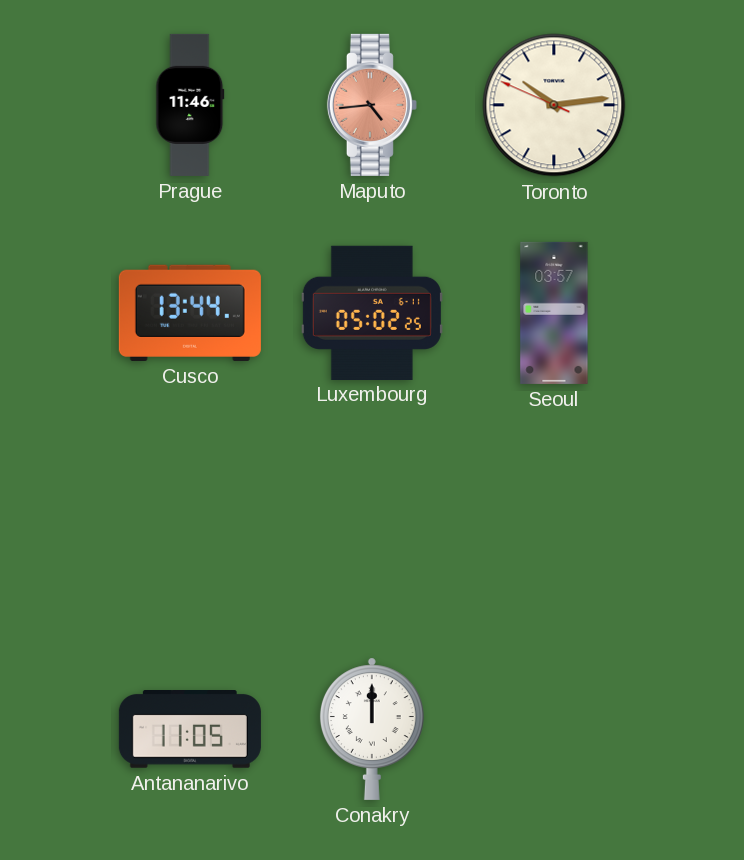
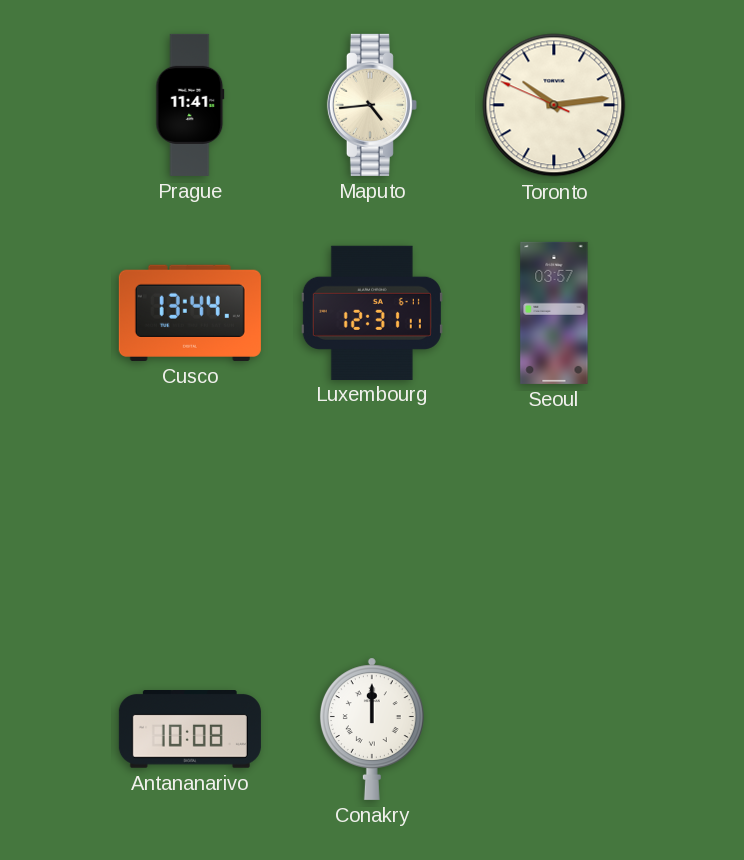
Prague: 11:46 -> 11:41 (190, 105)
Maputo dial: salmon -> cream (372, 105)
Luxembourg: 05:02 -> 12:31 (372, 312)
Antananarivo: 11:05 -> 10:08 (190, 730)
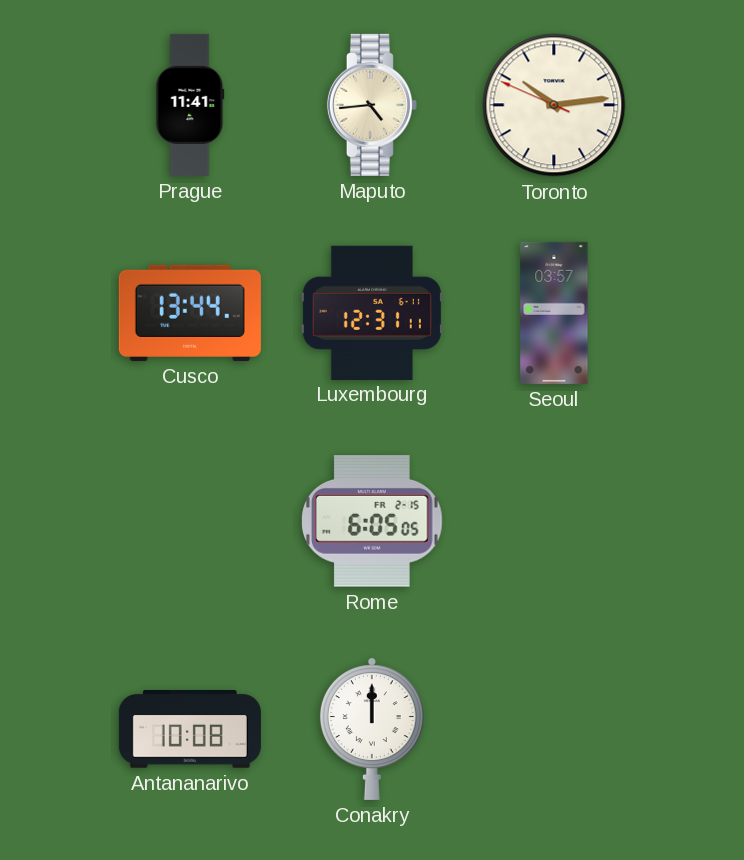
Rome: none -> 6:05 (373, 521)
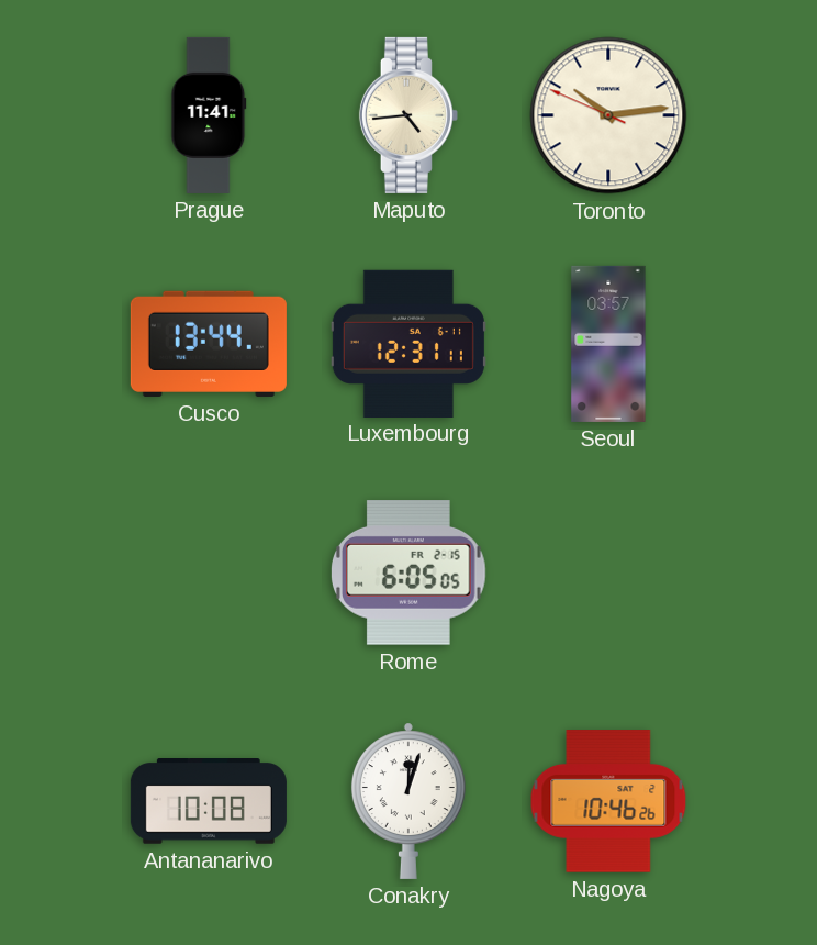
Conakry: 12:00 -> 12:03 (408, 801)
Nagoya: none -> 10:46 (608, 801)
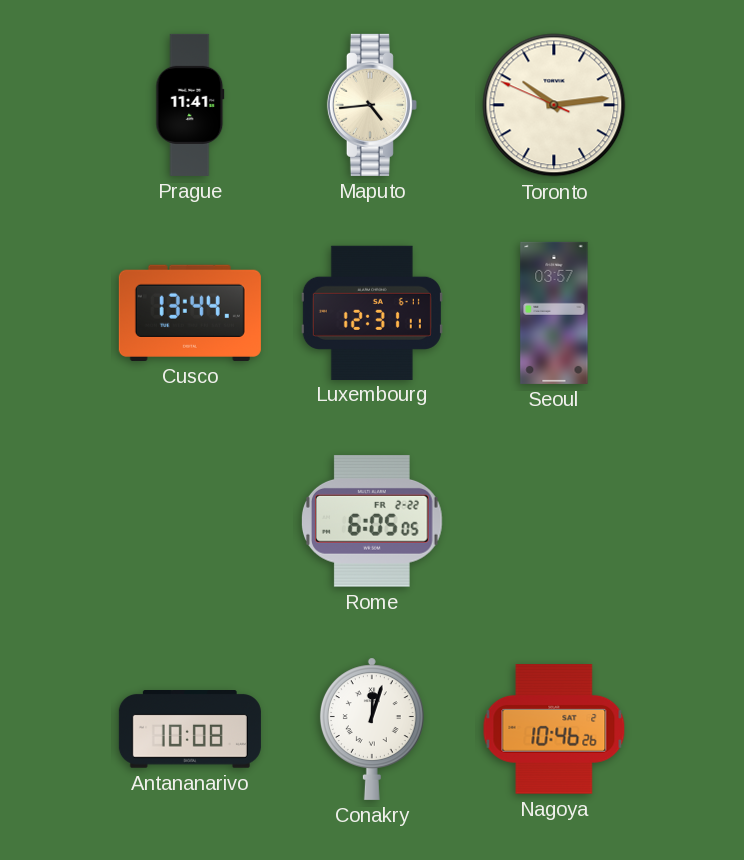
Rome date: FR 2-15 -> FR 2-22 (373, 521)
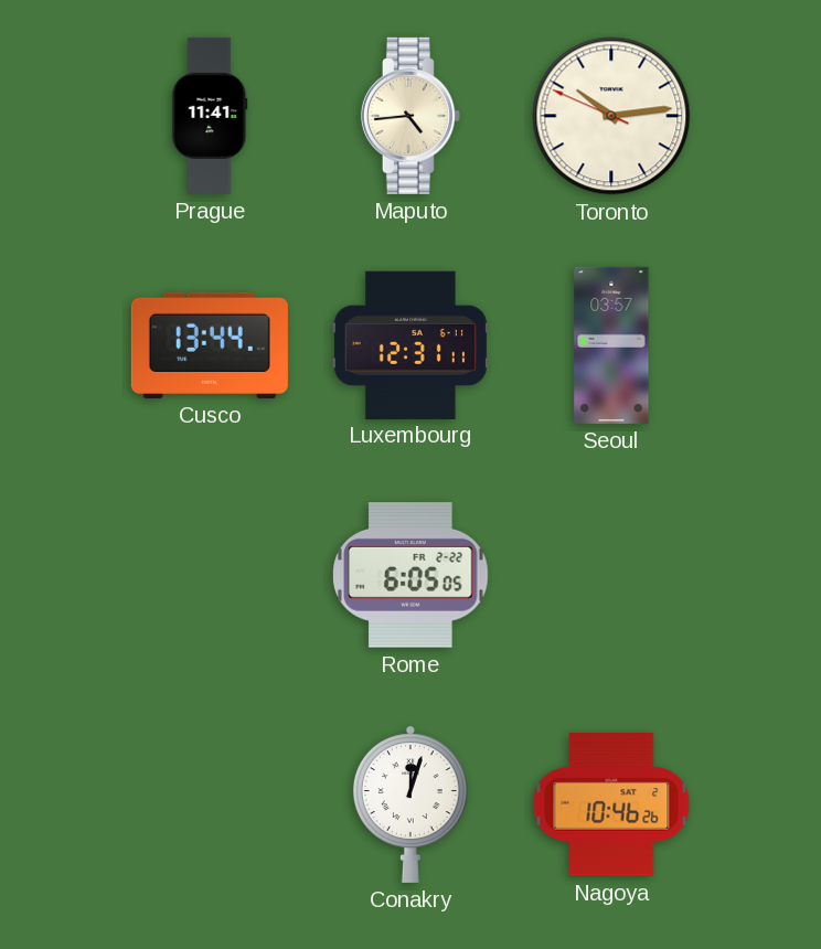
Antananarivo: 10:08 -> none (190, 730)
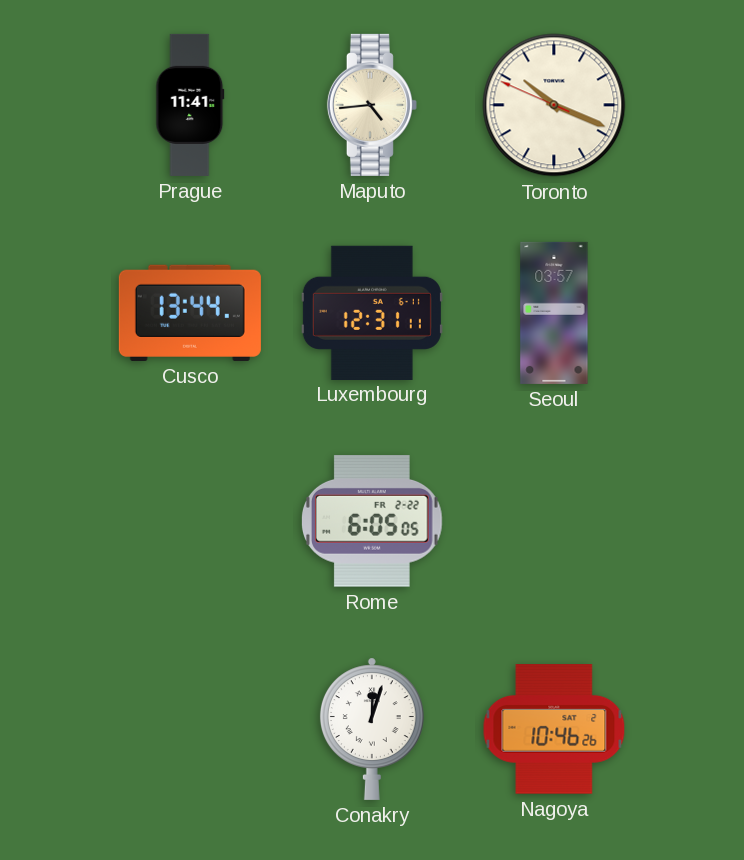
Toronto: 10:13 -> 10:18 (554, 105)
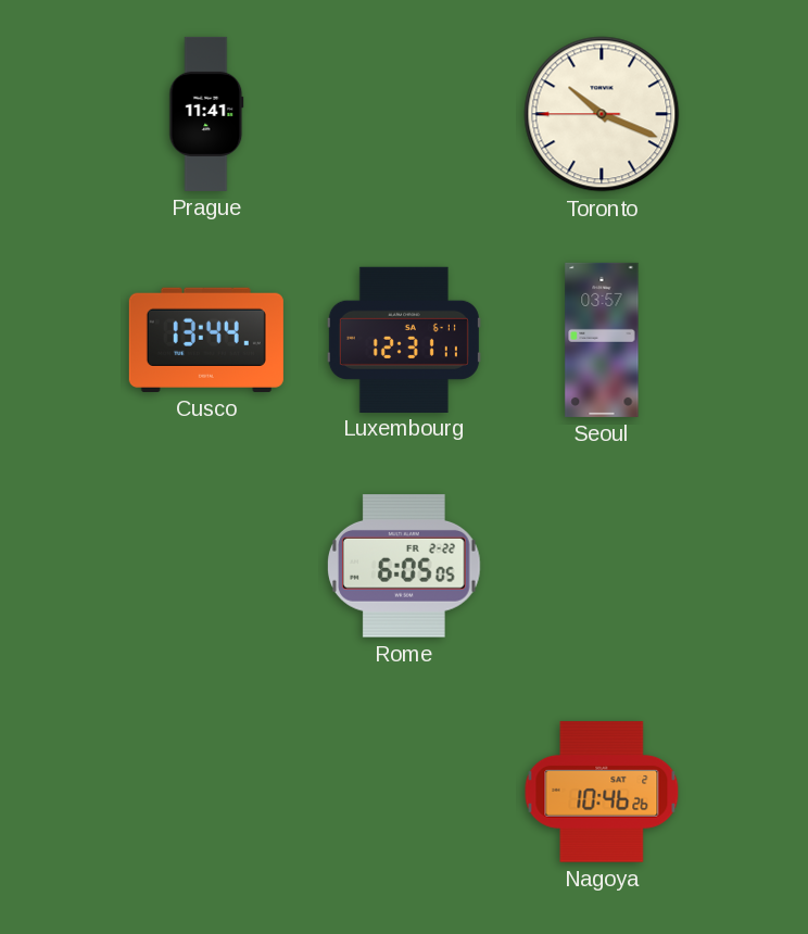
Maputo: 4:44 -> none (372, 105)
Toronto: 10:18:49 -> 10:18:45 (602, 114)
Conakry: 12:03 -> none (372, 729)
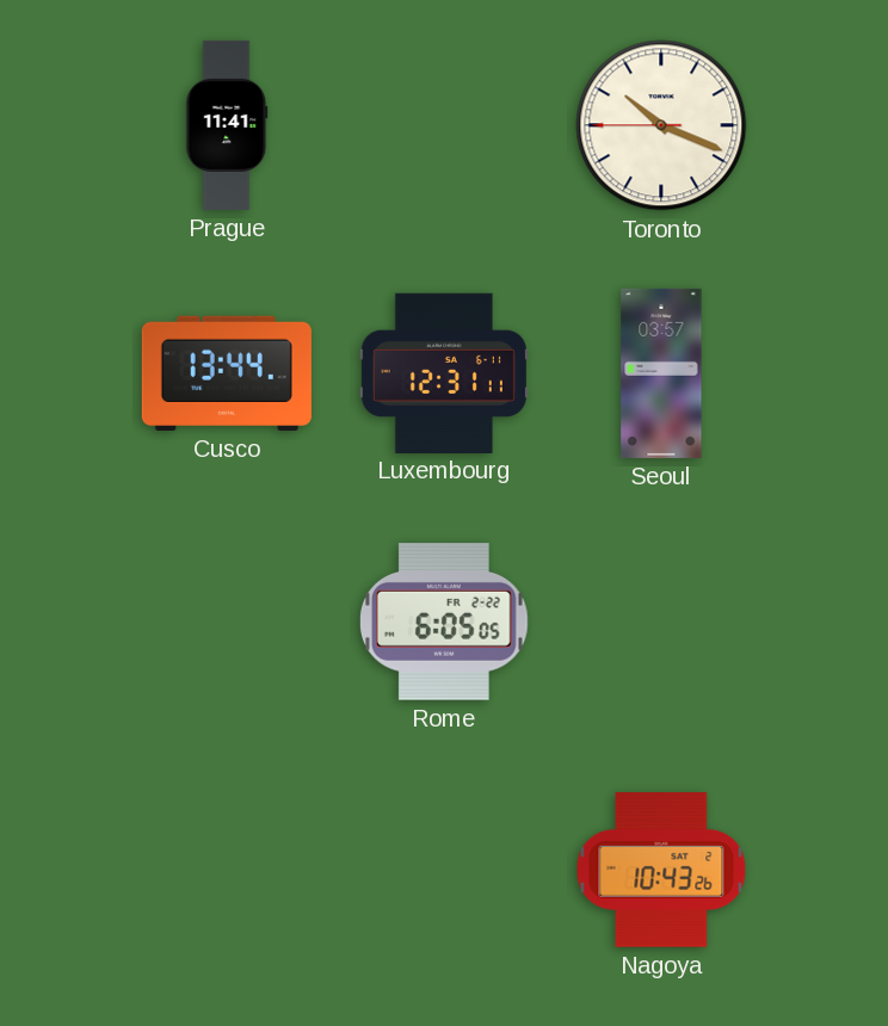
Nagoya: 10:46 -> 10:43 (661, 870)
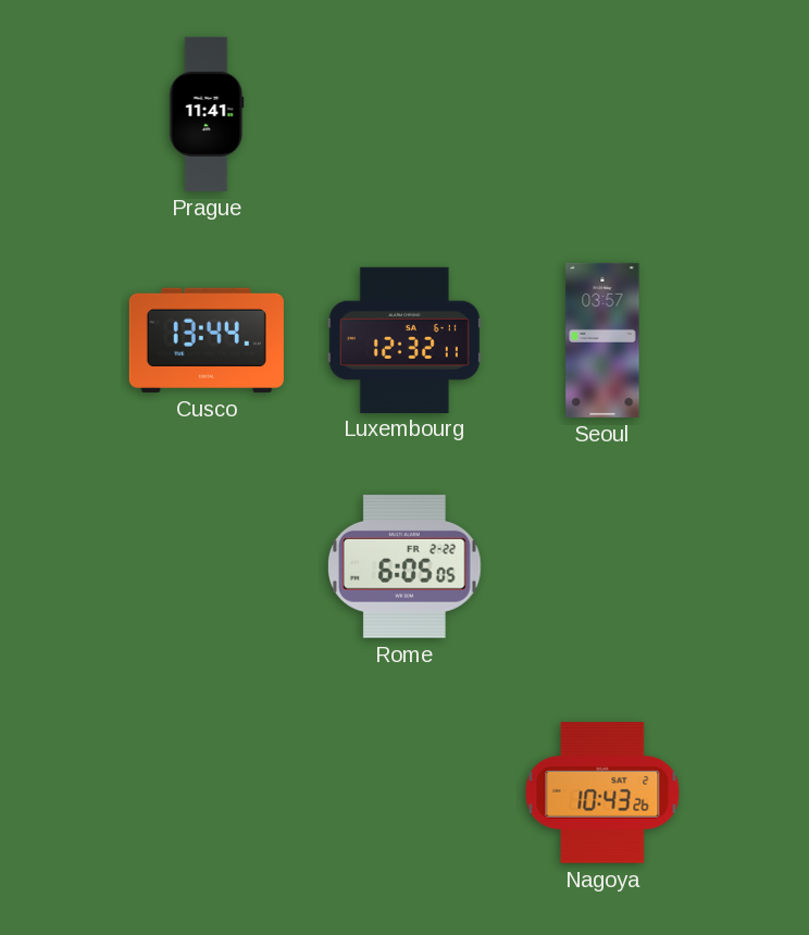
Toronto: 10:18 -> none (661, 125)
Luxembourg: 12:31 -> 12:32 (404, 339)
